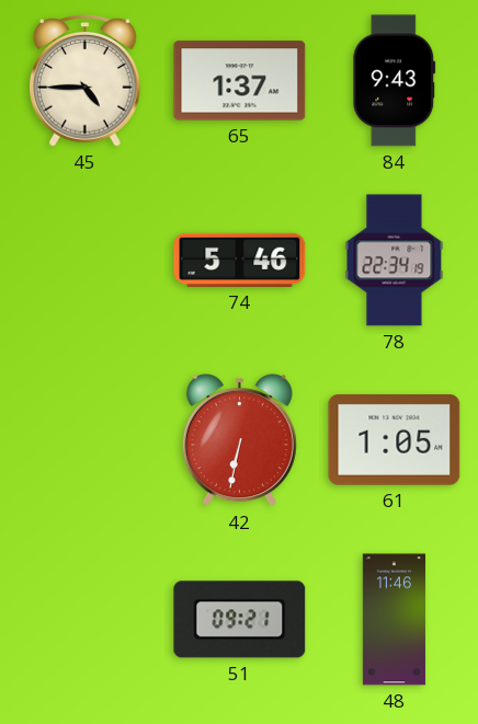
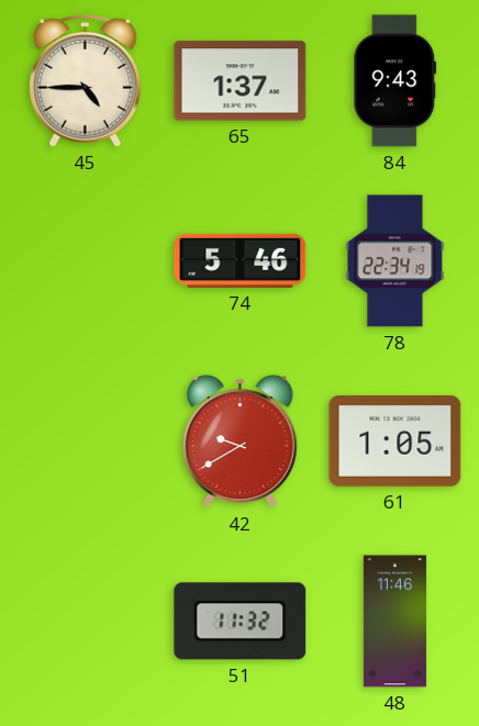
42: 6:32 -> 9:40 (239, 442)
51: 09:21 -> 11:32 (241, 622)
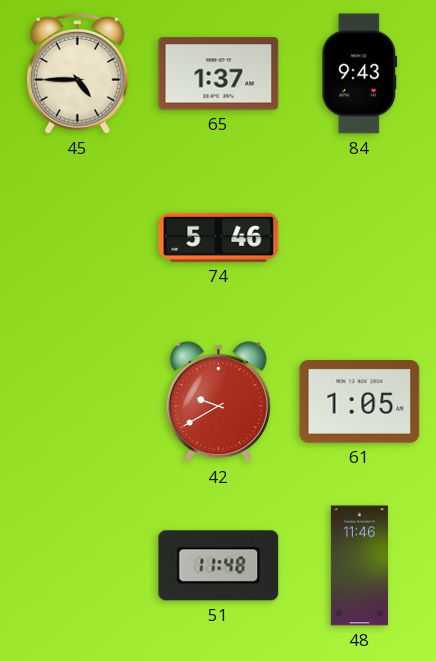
78: 22:34 -> none (396, 261)
51: 11:32 -> 11:48 (219, 566)
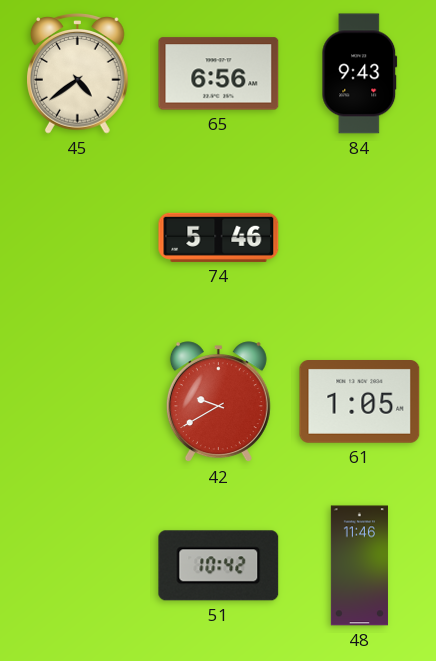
45: 4:45 -> 4:39 (78, 74)
65: 1:37 -> 6:56 (219, 74)
51: 11:48 -> 10:42 (219, 566)
